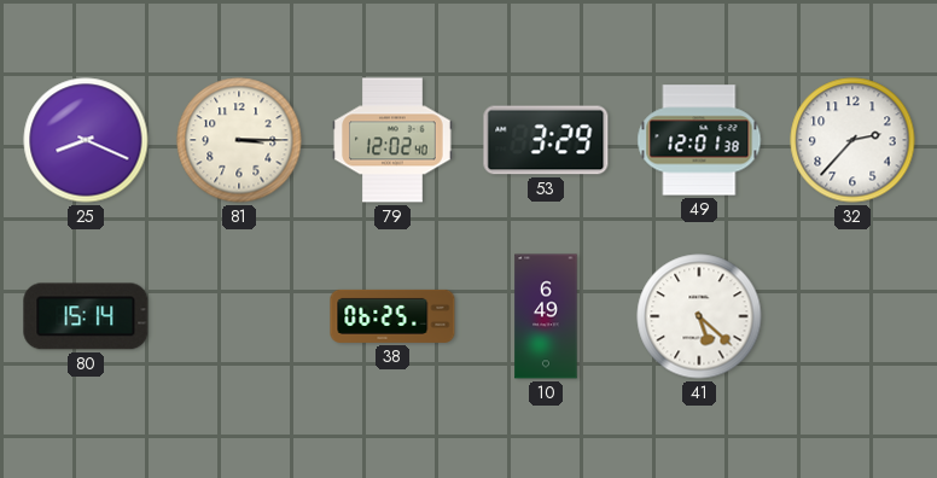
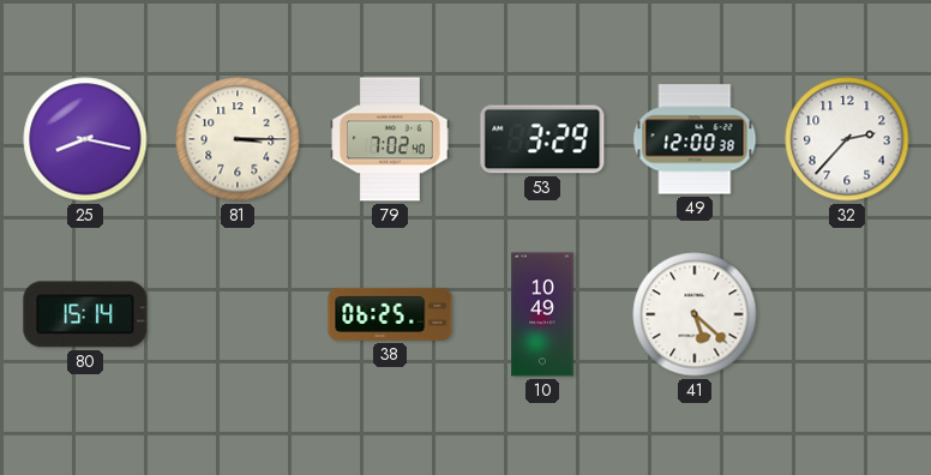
25: 8:19 -> 8:17 (85, 139)
79: 12:02 -> 7:02 (390, 139)
49: 12:01 -> 12:00 (695, 139)
10: 6:49 -> 10:49 (542, 314)
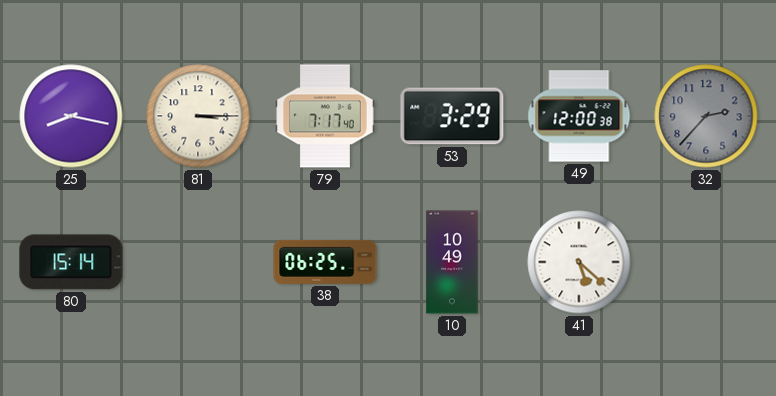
79: 7:02 -> 7:17 (325, 116)
32 dial: white -> grey (706, 116)
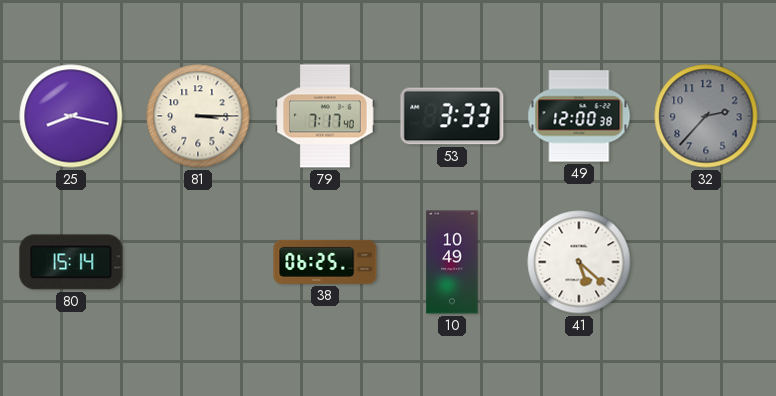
53: 3:29 -> 3:33 (452, 116)
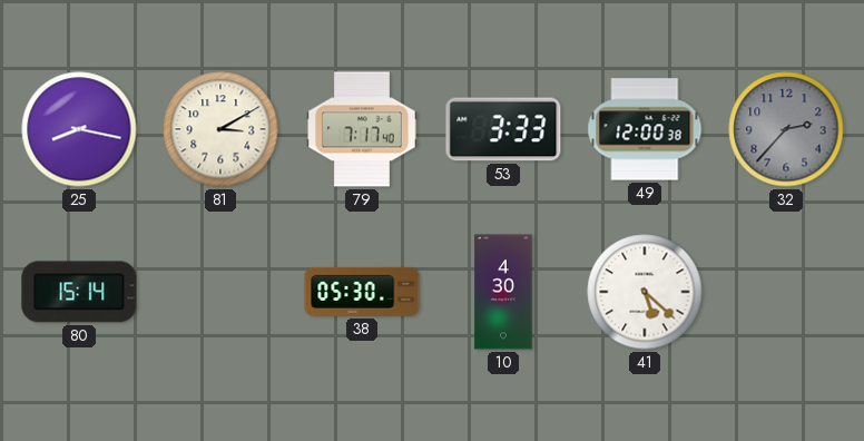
81: 3:15 -> 3:10 (220, 129)
38: 06:25 -> 05:30 (362, 292)
10: 10:49 -> 4:30 (503, 292)
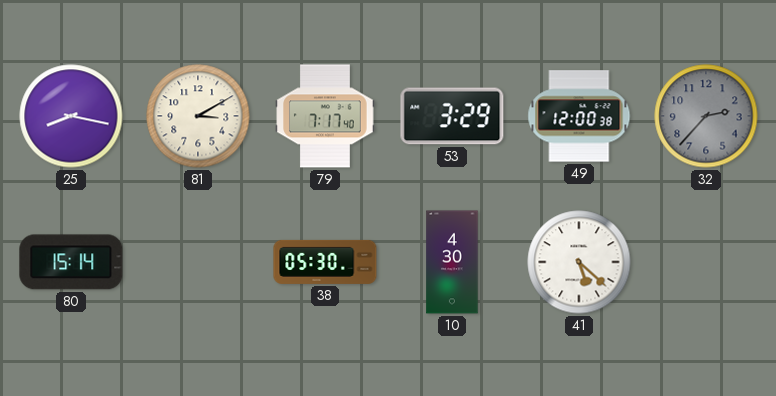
53: 3:33 -> 3:29 (452, 116)
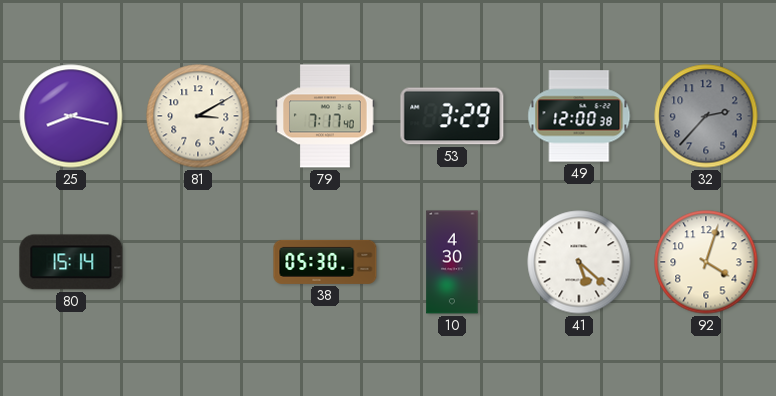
92: none -> 4:03 (706, 262)
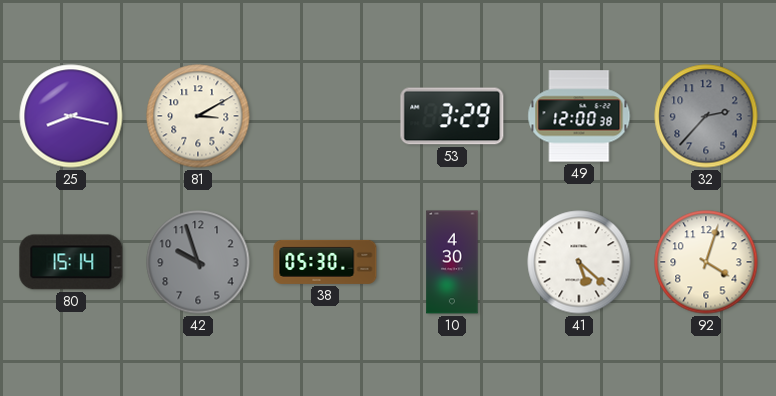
79: 7:17 -> none (325, 116)
42: none -> 9:57 (198, 262)
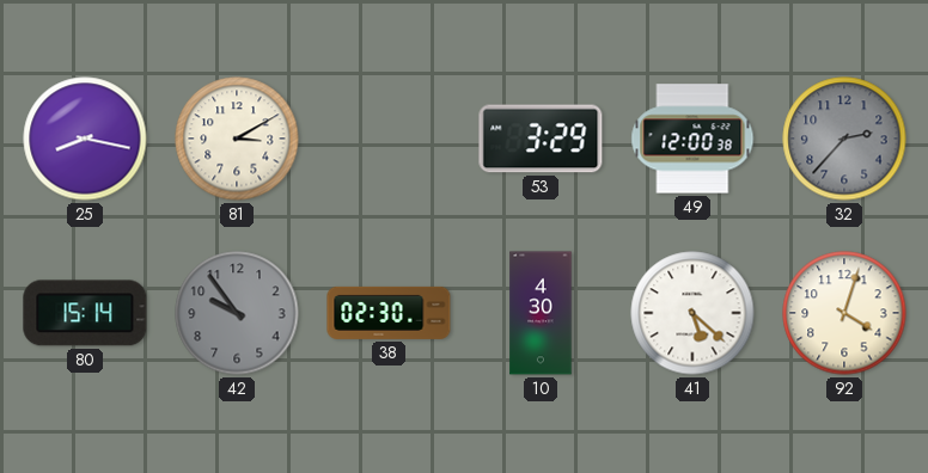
42: 9:57 -> 9:54 (237, 313)
38: 05:30 -> 02:30 (389, 313)
